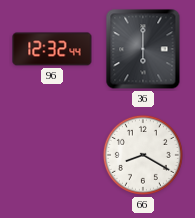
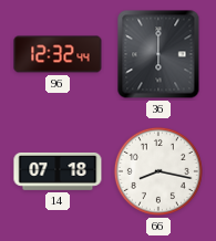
14: none -> 07:18 (58, 171)
66: 8:20 -> 8:17 (158, 171)
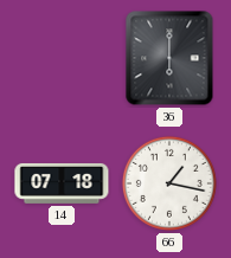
96: 12:32 -> none (58, 54)
66: 8:17 -> 1:17 (169, 183)
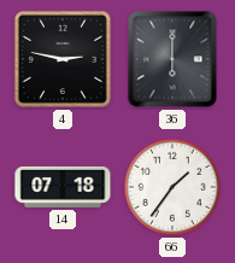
4: none -> 2:47 (63, 59)
66: 1:17 -> 1:36 (172, 187)
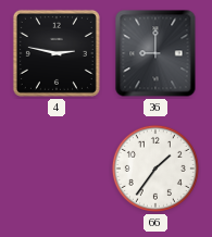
36: 6:00 -> 9:00 (155, 53)
14: 07:18 -> none (63, 187)
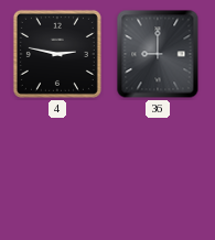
66: 1:36 -> none (155, 169)
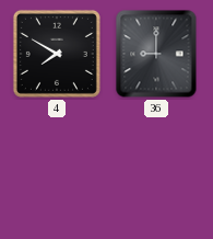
4: 2:47 -> 7:50 (57, 54)
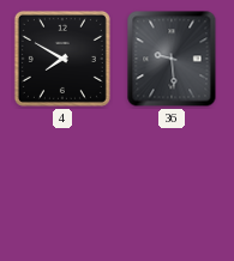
36: 9:00 -> 9:29 (172, 59)
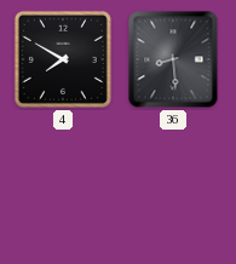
36: 9:29 -> 8:29 (173, 59)
